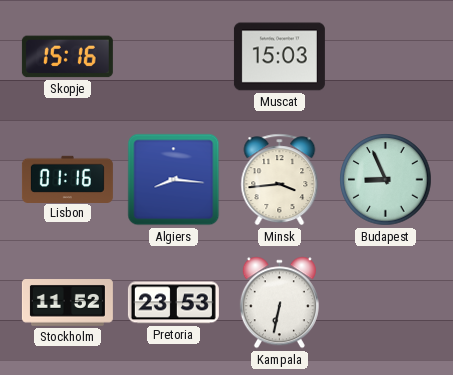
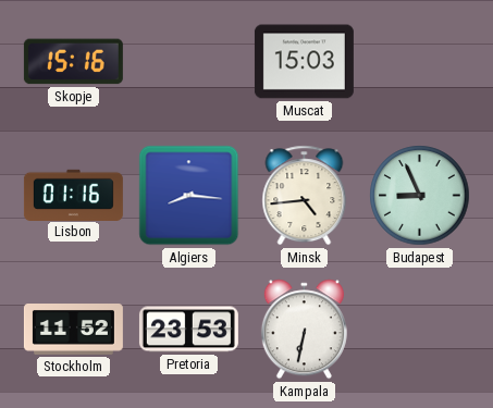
Minsk: 3:44 -> 4:44 (305, 196)
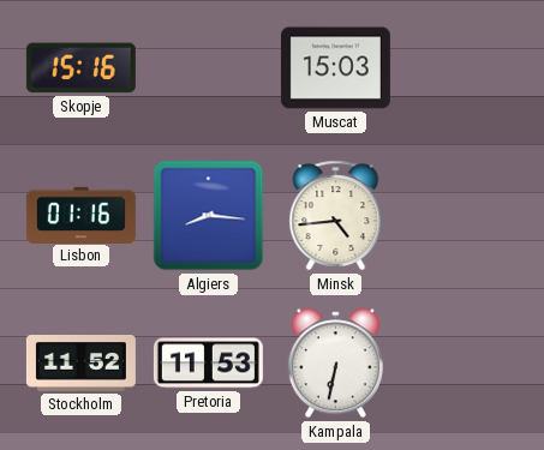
Budapest: 8:56 -> none (420, 196)
Pretoria: 23:53 -> 11:53 (208, 364)
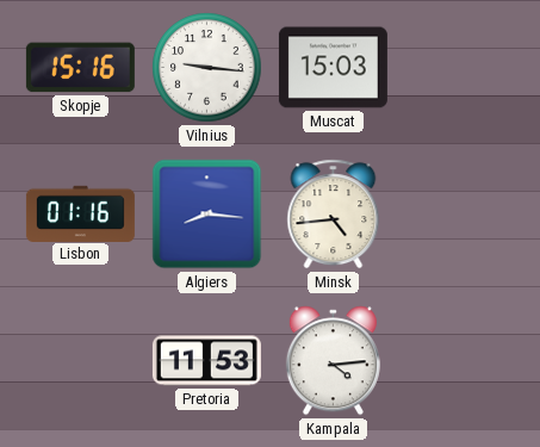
Vilnius: none -> 9:16 (207, 68)
Stockholm: 11:52 -> none (80, 364)
Kampala: 6:32 -> 4:14 (333, 361)
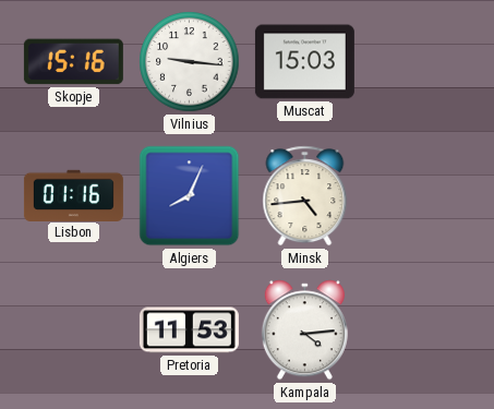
Algiers: 8:16 -> 8:04 (190, 196)
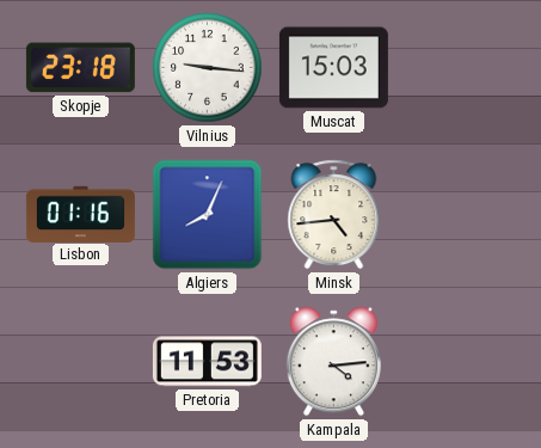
Skopje: 15:16 -> 23:18 (80, 68)
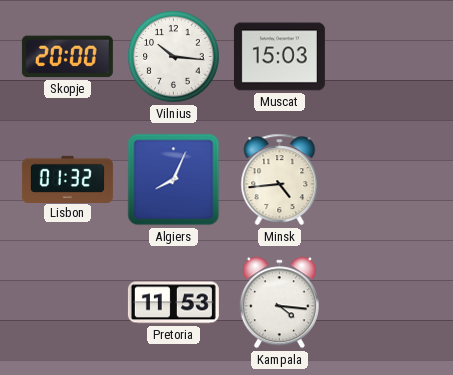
Skopje: 23:18 -> 20:00 (67, 57)
Vilnius: 9:16 -> 10:16 (174, 57)
Lisbon: 01:16 -> 01:32 (67, 179)
Kampala: 4:14 -> 4:16 (279, 303)
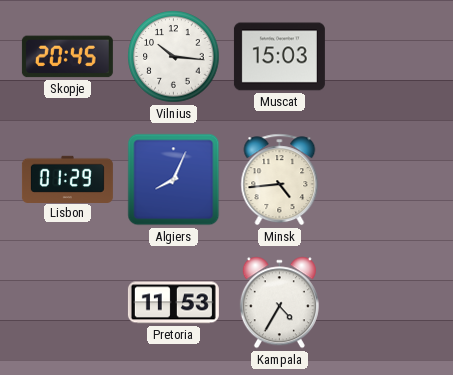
Skopje: 20:00 -> 20:45 (67, 57)
Lisbon: 01:32 -> 01:29 (67, 179)
Kampala: 4:16 -> 4:35 (279, 303)
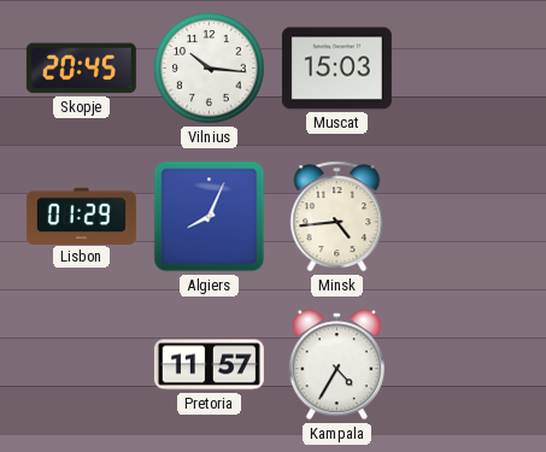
Pretoria: 11:53 -> 11:57 (209, 365)
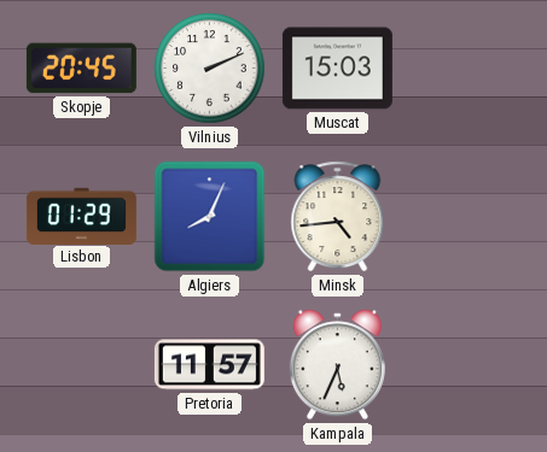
Vilnius: 10:16 -> 2:11 (210, 69)
Kampala: 4:35 -> 5:34 (337, 365)
